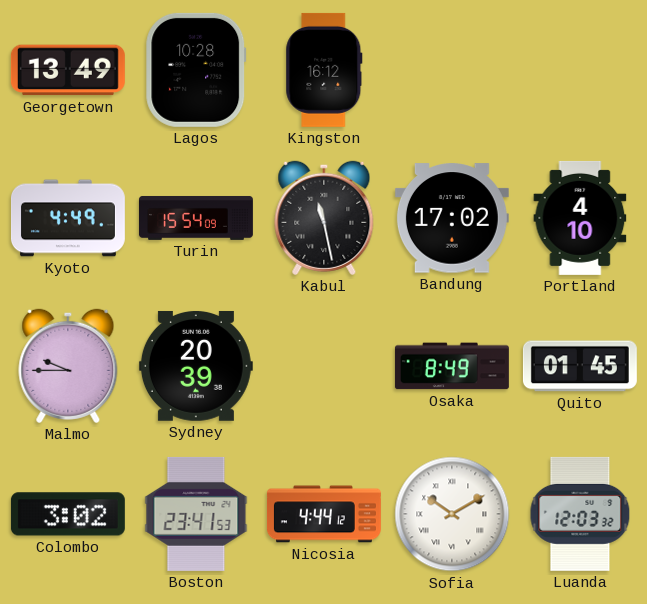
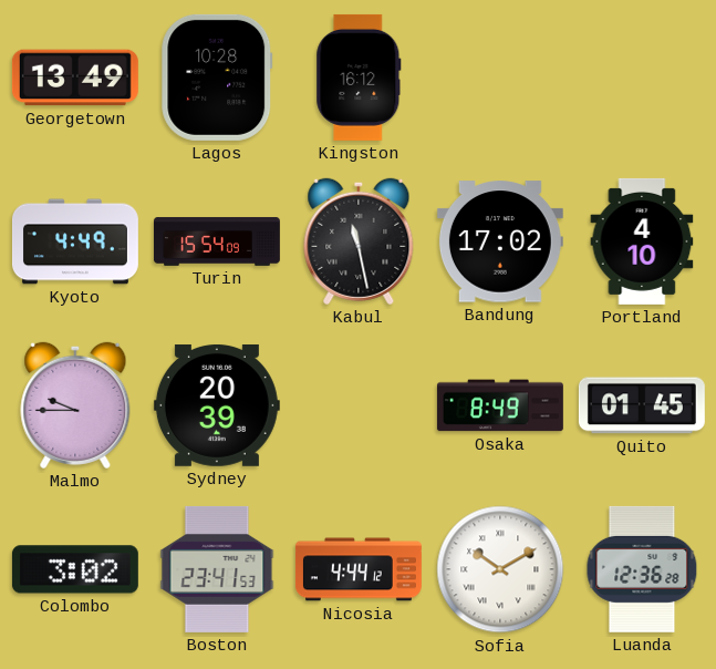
Luanda: 12:03 -> 12:36 (642, 569)
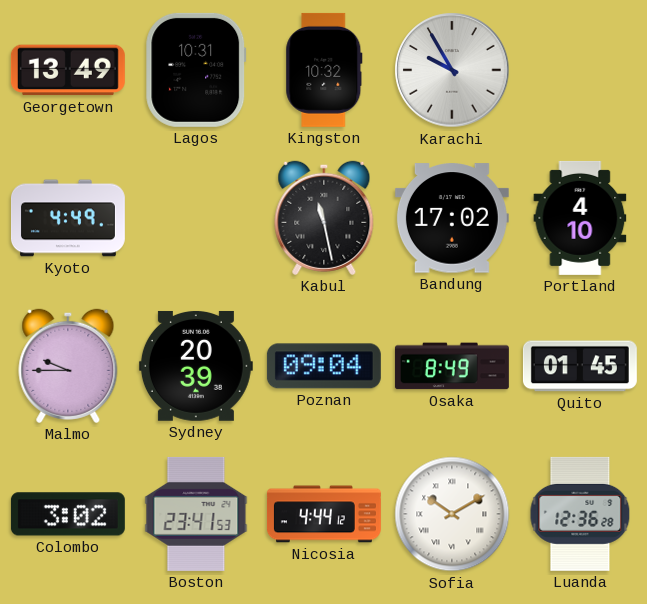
Lagos: 10:28 -> 10:31 (196, 70)
Kingston: 16:12 -> 10:32 (324, 70)
Karachi: none -> 9:55 (452, 70)
Turin: 15:54 -> none (217, 241)
Poznan: none -> 09:04 (324, 366)
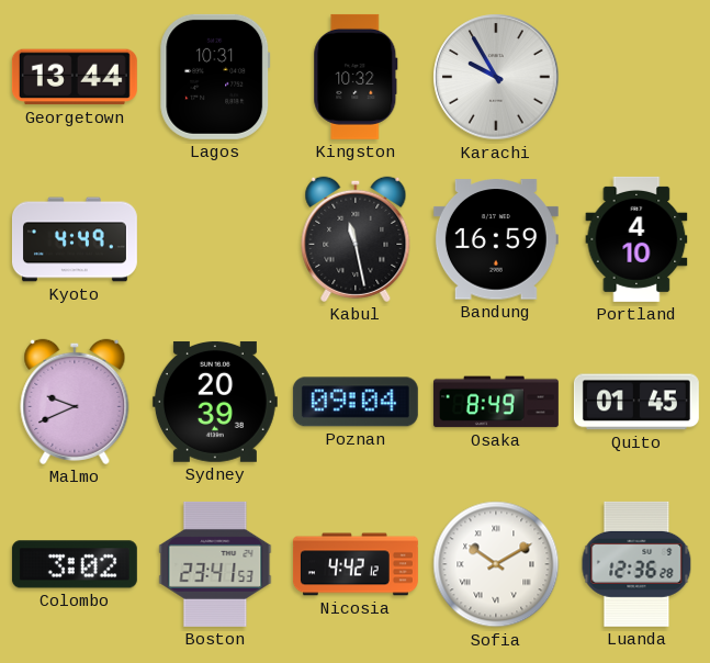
Georgetown: 13:49 -> 13:44 (75, 77)
Bandung: 17:02 -> 16:59 (496, 239)
Malmo: 9:45 -> 9:41 (75, 402)
Nicosia: 4:44 -> 4:42 (356, 564)
